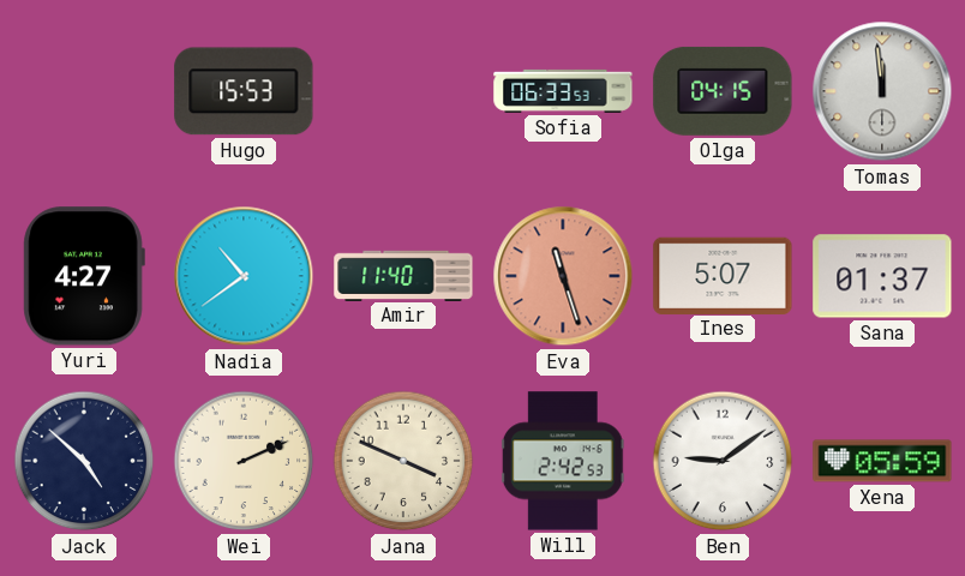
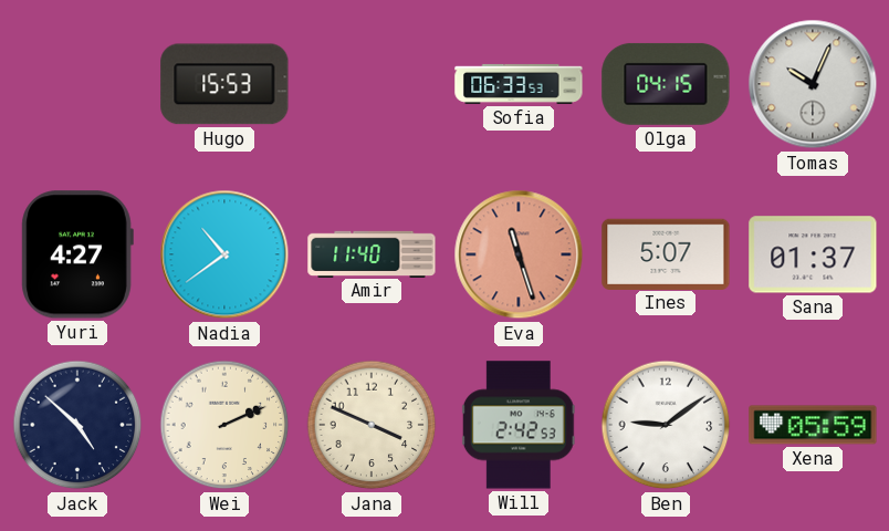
Tomas: 11:59 -> 10:04 (813, 84)
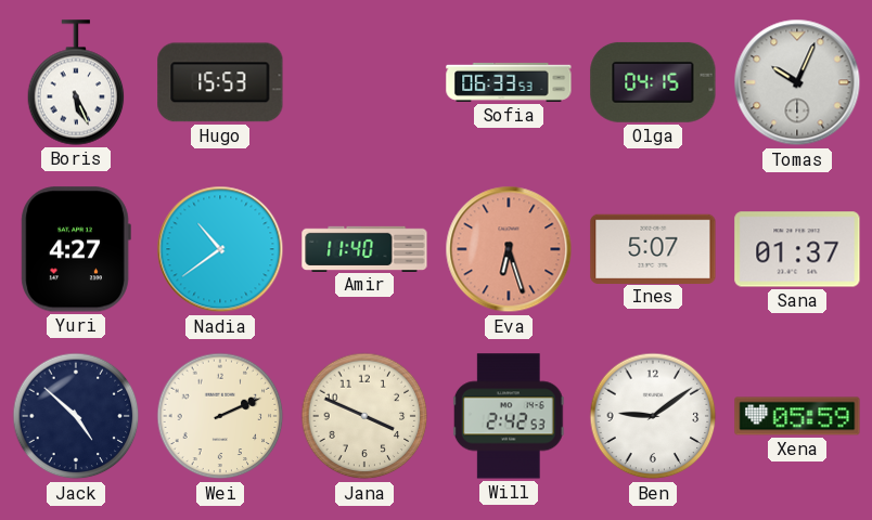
Boris: none -> 5:26 (76, 82)
Eva: 11:27 -> 6:27 (509, 249)
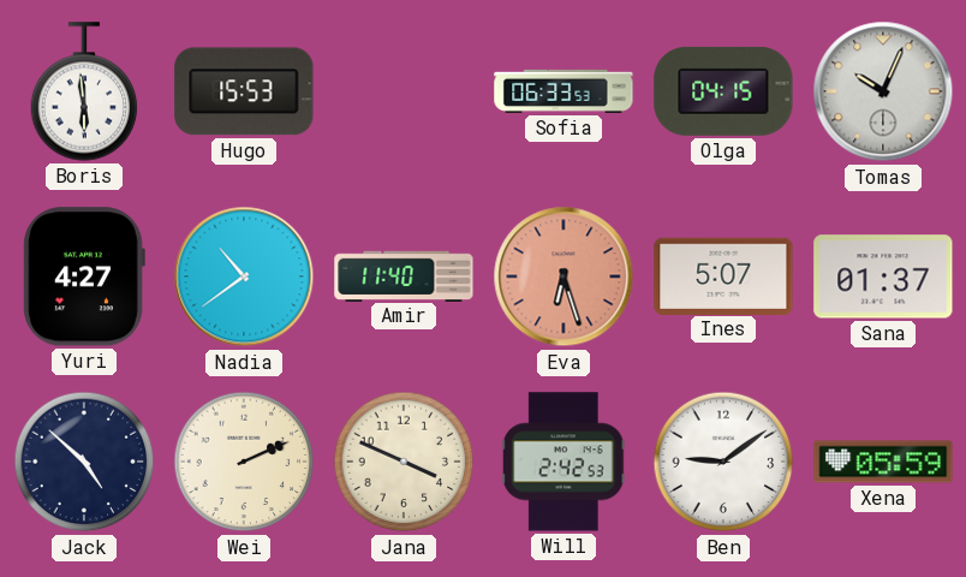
Boris: 5:26 -> 5:59 (84, 91)
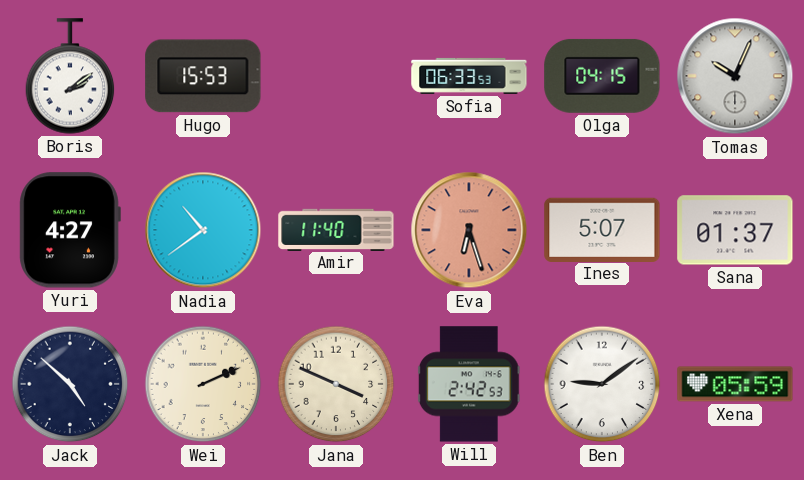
Boris: 5:59 -> 2:09 (70, 76)
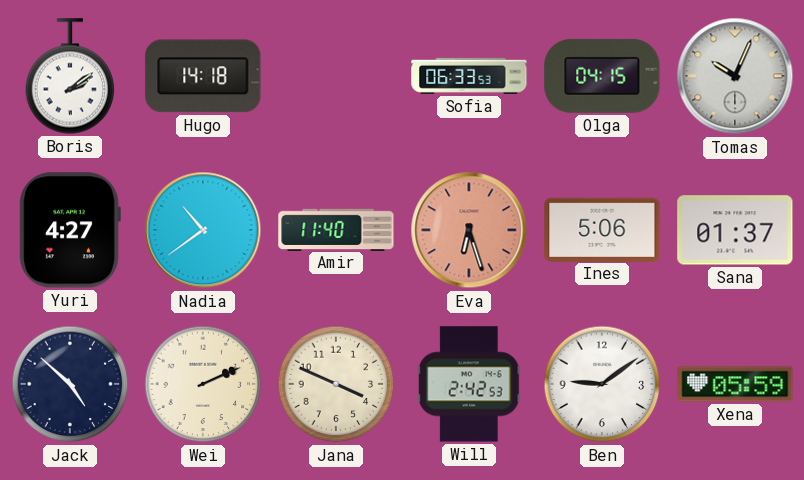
Hugo: 15:53 -> 14:18 (203, 76)
Ines: 5:07 -> 5:06 (602, 229)
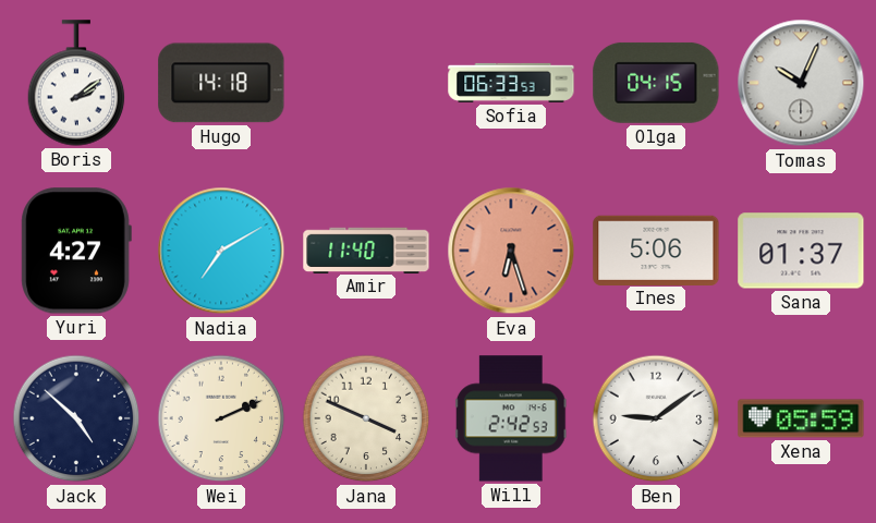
Nadia: 10:39 -> 7:10 (221, 251)
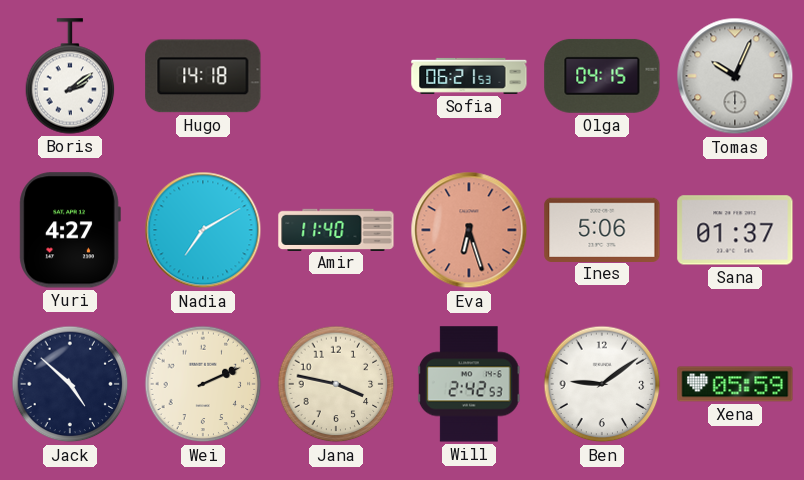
Sofia: 06:33 -> 06:21 (469, 76)
Jana: 3:49 -> 3:47 (336, 384)
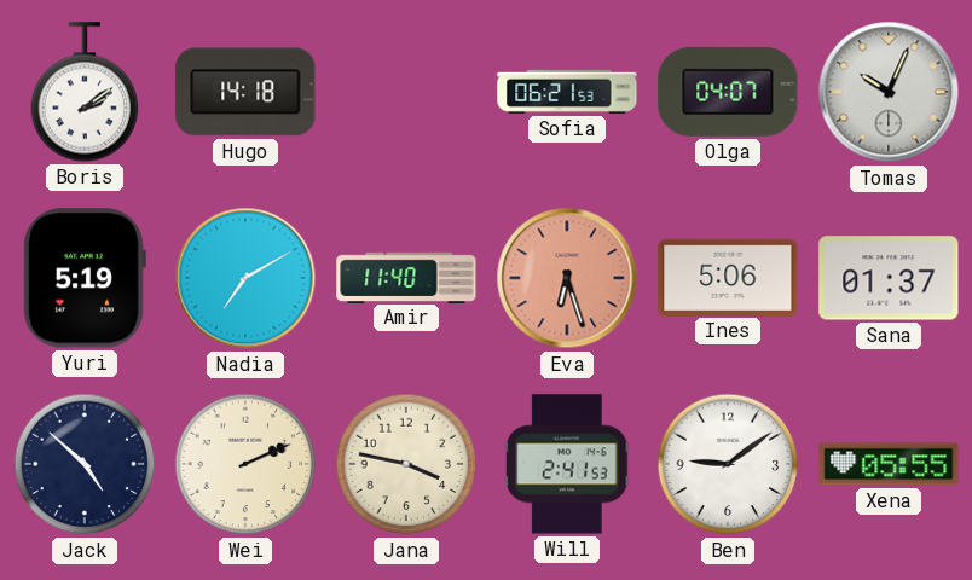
Olga: 04:15 -> 04:07 (728, 92)
Yuri: 4:27 -> 5:19 (85, 278)
Will: 2:42 -> 2:41 (567, 464)
Xena: 05:59 -> 05:55 (889, 464)
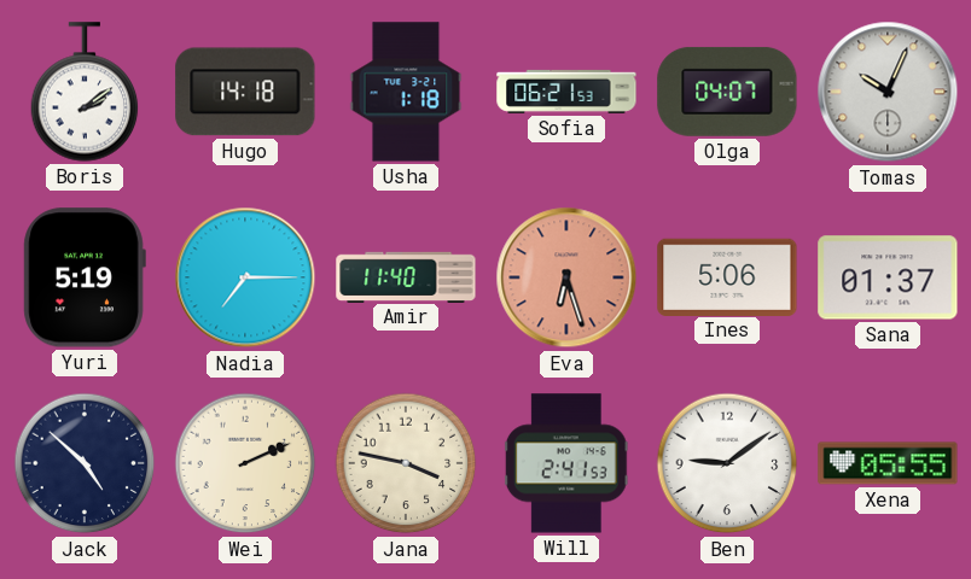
Usha: none -> 1:18 (406, 92)
Nadia: 7:10 -> 7:15 (245, 277)
